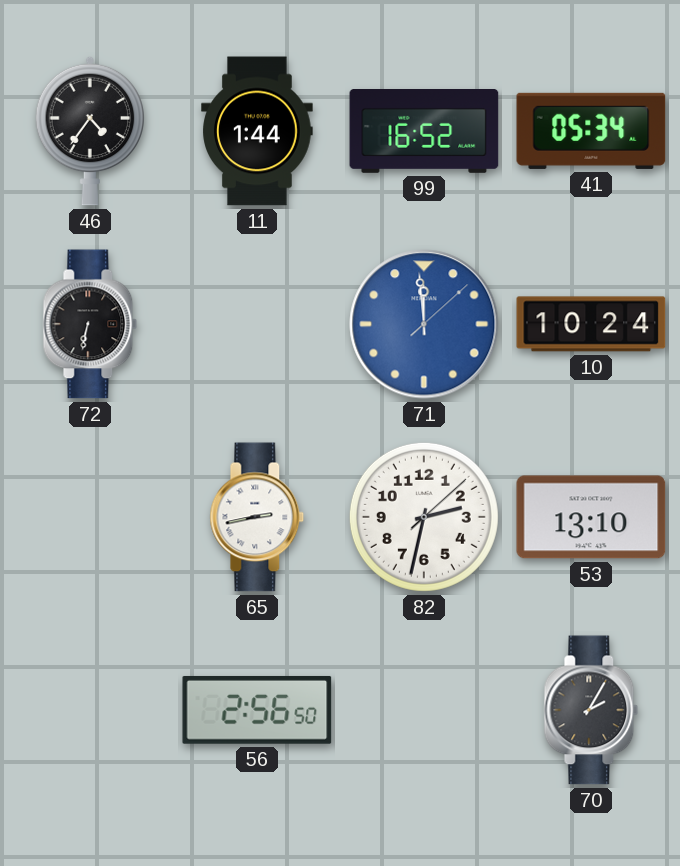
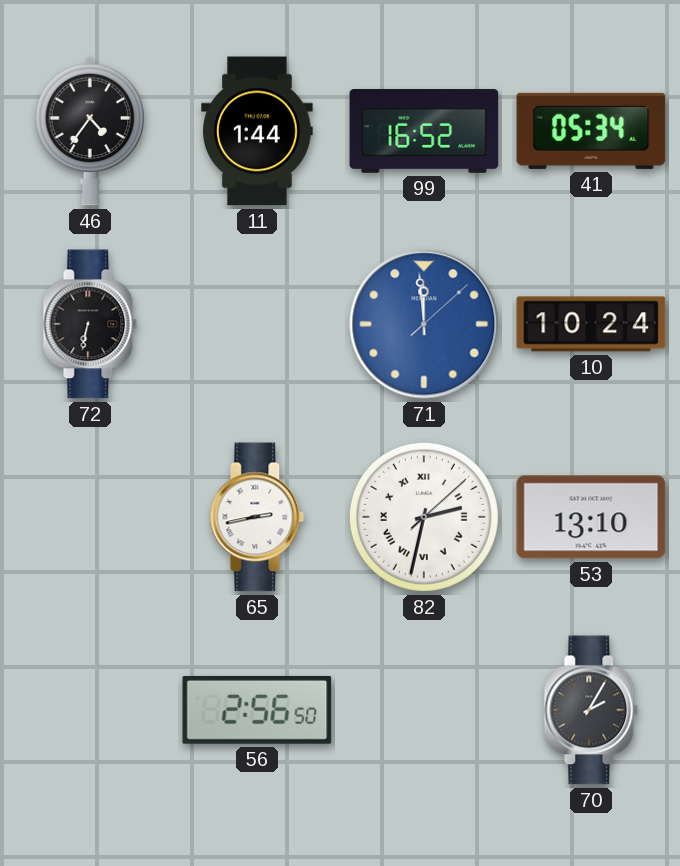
82 numerals: Arabic -> Roman (424, 517)
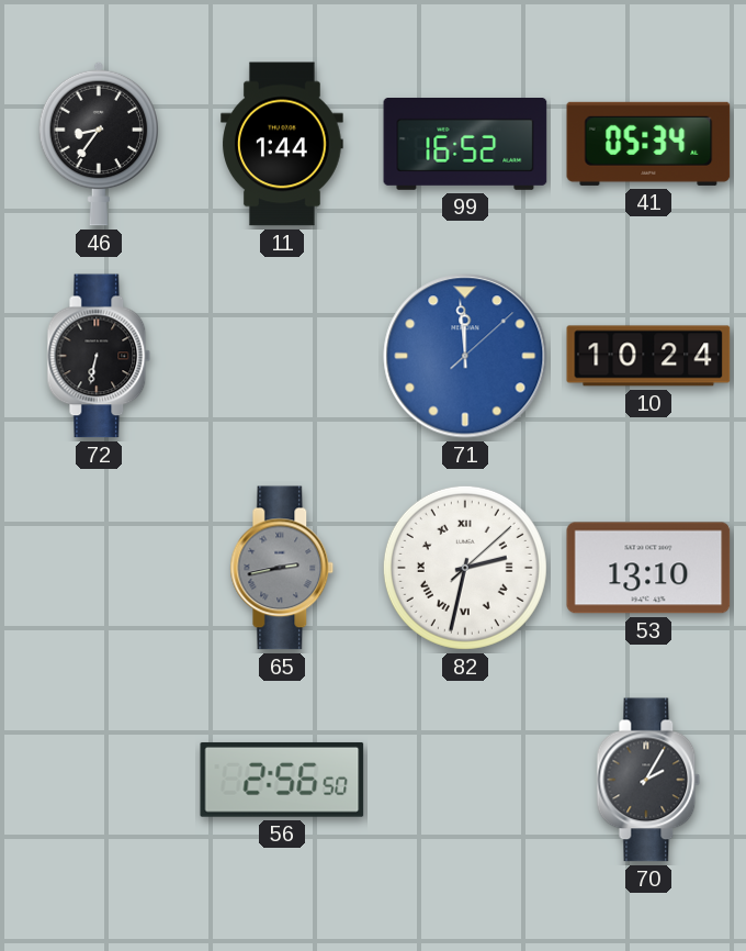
46: 4:36 -> 8:36 (98, 144)
65 dial: white -> grey (282, 568)
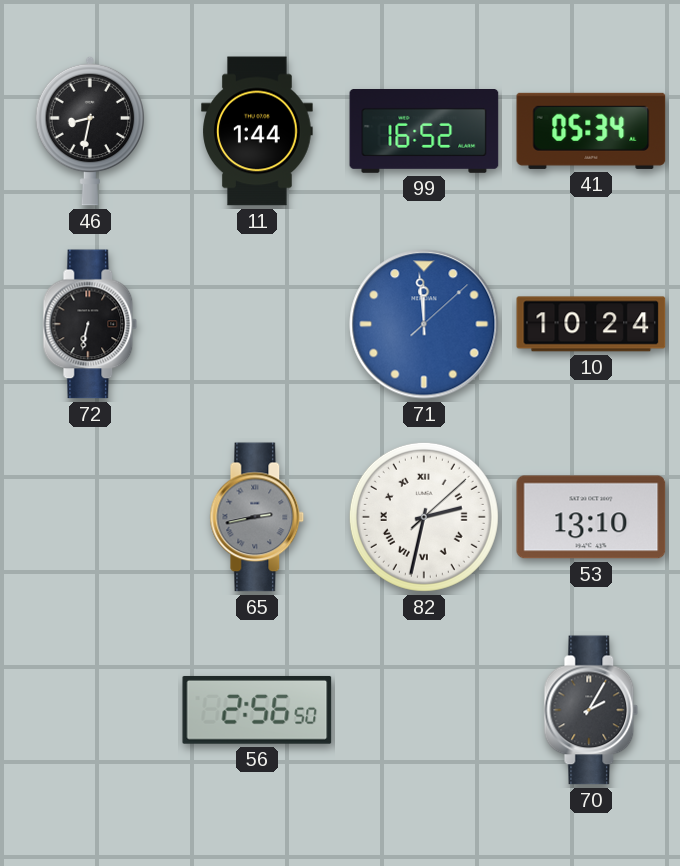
46: 8:36 -> 8:32 (89, 131)
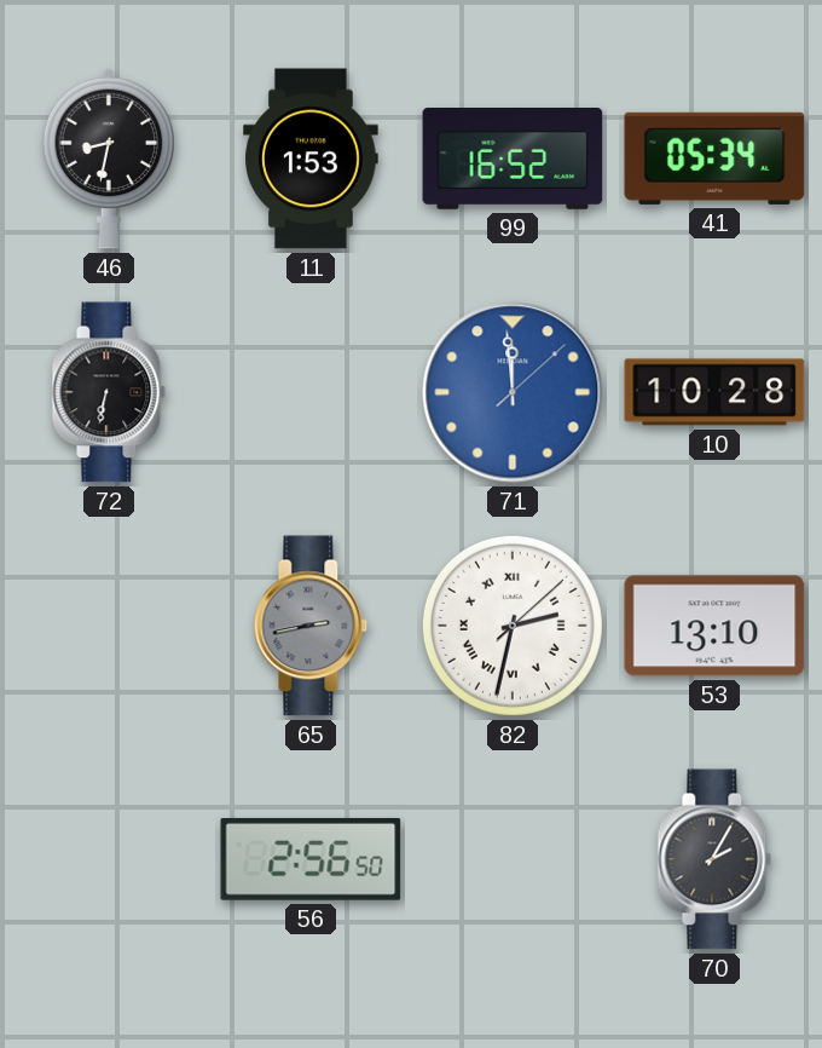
11: 1:44 -> 1:53 (311, 159)
10: 10:24 -> 10:28 (714, 392)
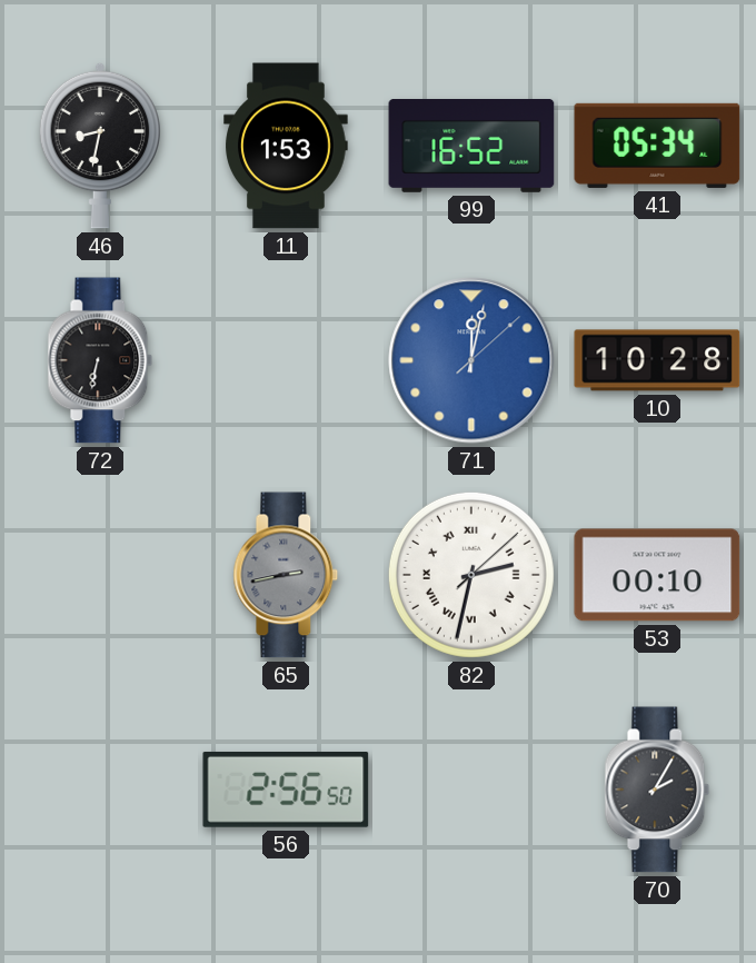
71: 11:59 -> 12:02 (471, 360)
53: 13:10 -> 00:10 (657, 575)
